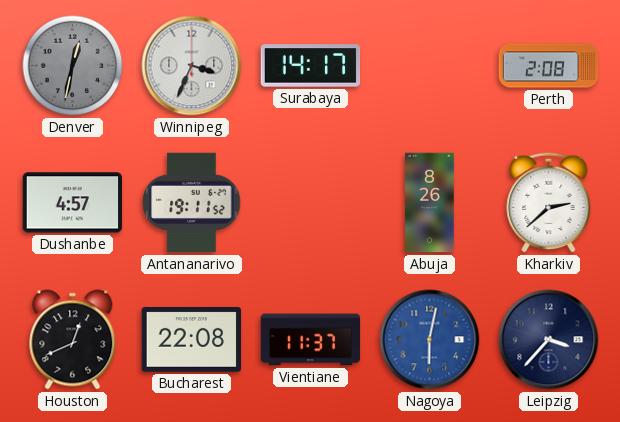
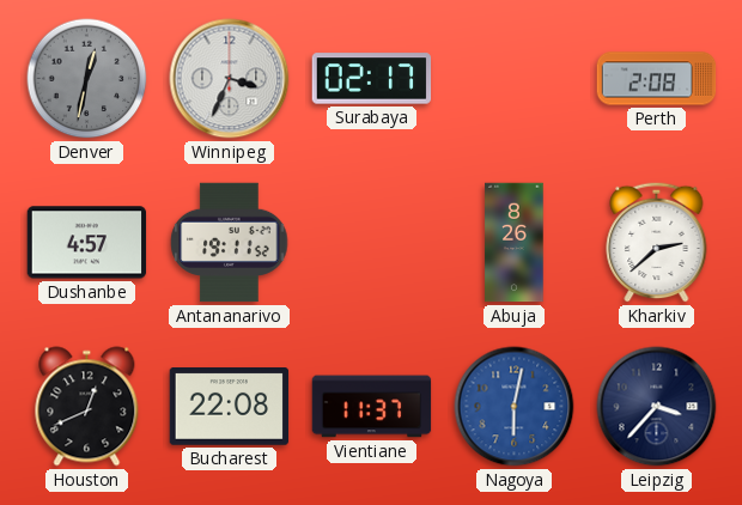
Surabaya: 14:17 -> 02:17 (372, 79)
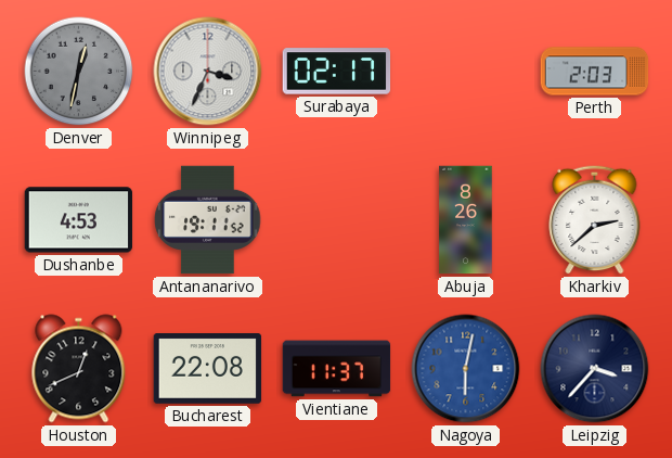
Perth: 2:08 -> 2:03 (595, 72)
Dushanbe: 4:57 -> 4:53 (79, 220)
